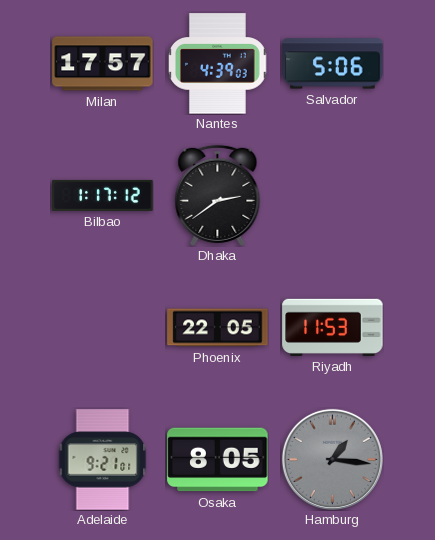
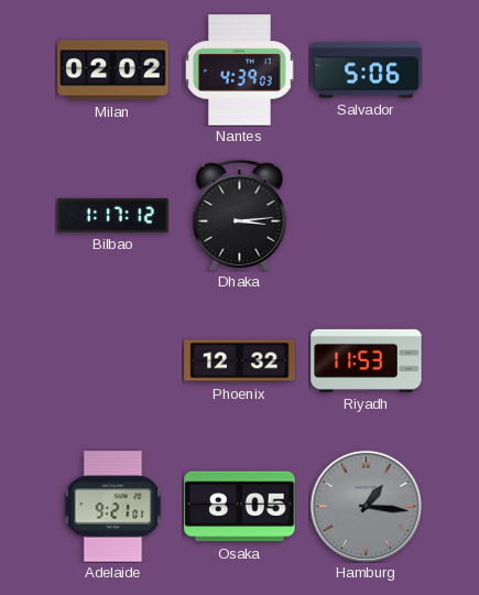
Milan: 17:57 -> 02:02 (113, 71)
Dhaka: 2:39 -> 3:14 (240, 215)
Phoenix: 22:05 -> 12:32 (240, 361)
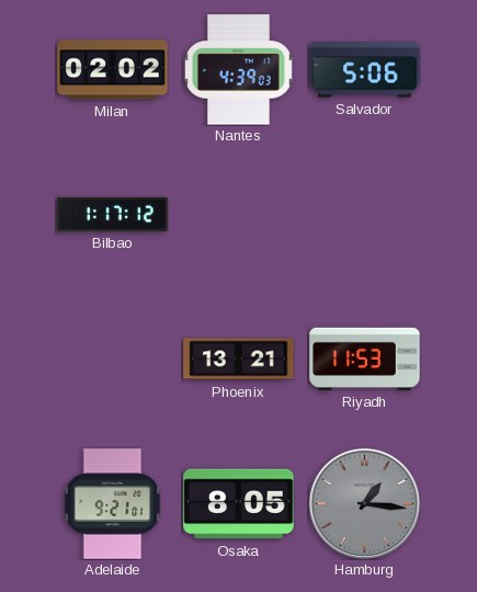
Dhaka: 3:14 -> none (240, 215)
Phoenix: 12:32 -> 13:21 (239, 360)
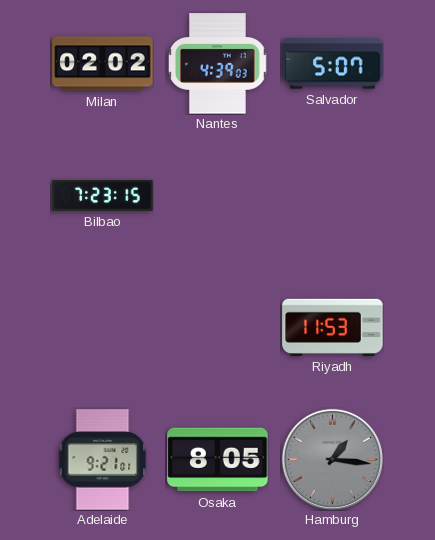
Salvador: 5:06 -> 5:07 (333, 64)
Bilbao: 1:17 -> 7:23 (103, 195)
Phoenix: 13:21 -> none (239, 360)
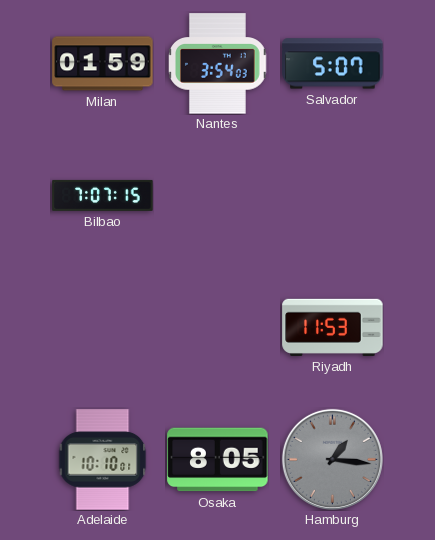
Milan: 02:02 -> 01:59 (103, 64)
Nantes: 4:39 -> 3:54 (218, 64)
Bilbao: 7:23 -> 7:07 (103, 195)
Adelaide: 9:21 -> 10:10 (103, 460)
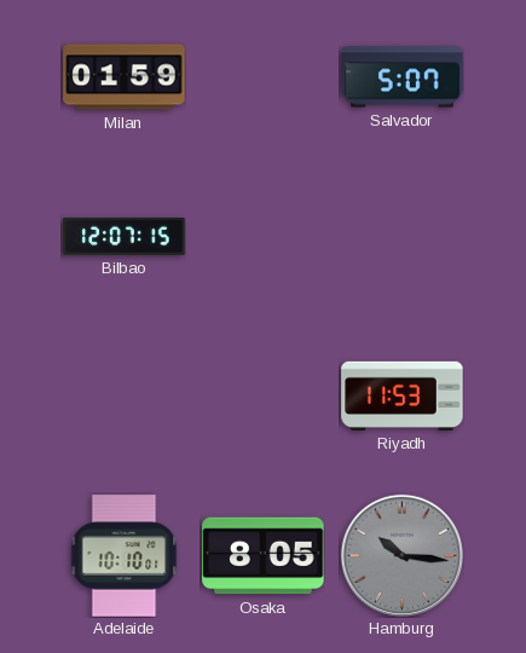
Nantes: 3:54 -> none (218, 64)
Bilbao: 7:07 -> 12:07 (125, 236)
Hamburg: 1:16 -> 10:16 (401, 555)
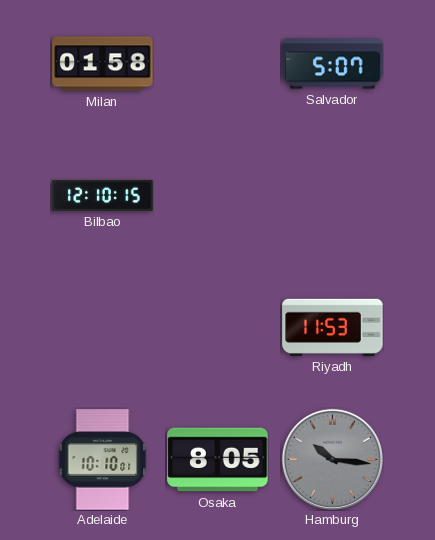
Milan: 01:59 -> 01:58 (103, 64)
Bilbao: 12:07 -> 12:10 (103, 195)
